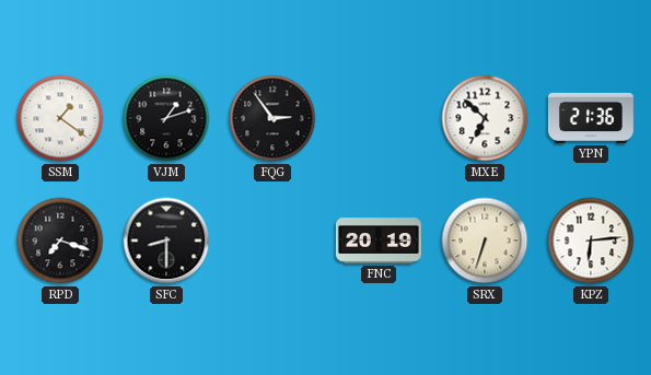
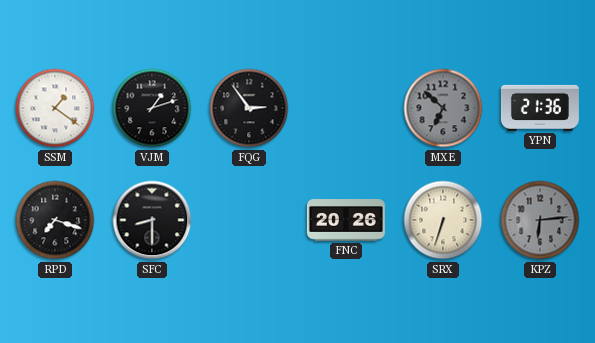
MXE dial: white -> grey (443, 108)
FNC: 20:19 -> 20:26 (346, 220)
KPZ dial: white -> grey (540, 220)
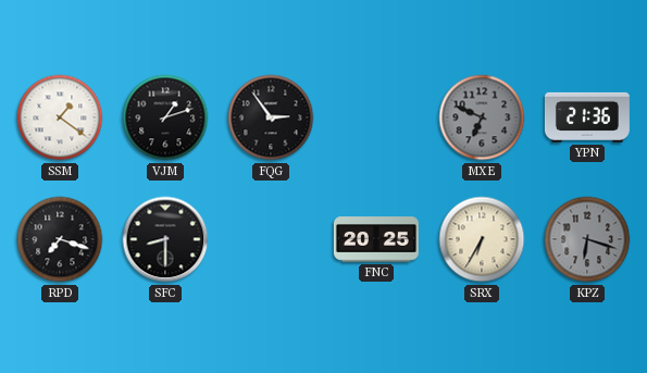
MXE: 6:52 -> 6:49 (482, 117)
FNC: 20:26 -> 20:25 (376, 239)
SRX: 6:33 -> 6:35 (482, 239)
KPZ: 6:14 -> 6:18 (587, 239)
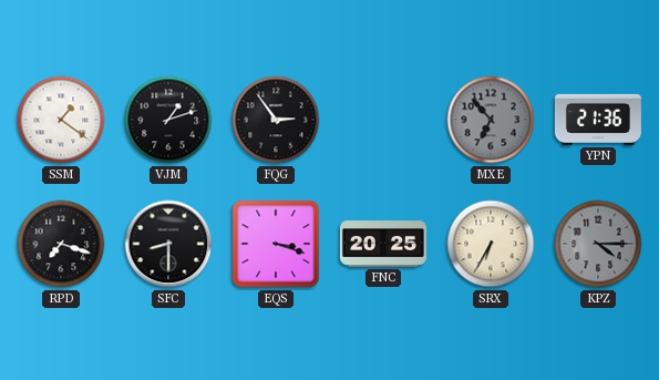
MXE: 6:49 -> 6:53 (491, 120)
EQS: none -> 3:18 (276, 244)
KPZ: 6:18 -> 4:15 (598, 244)
